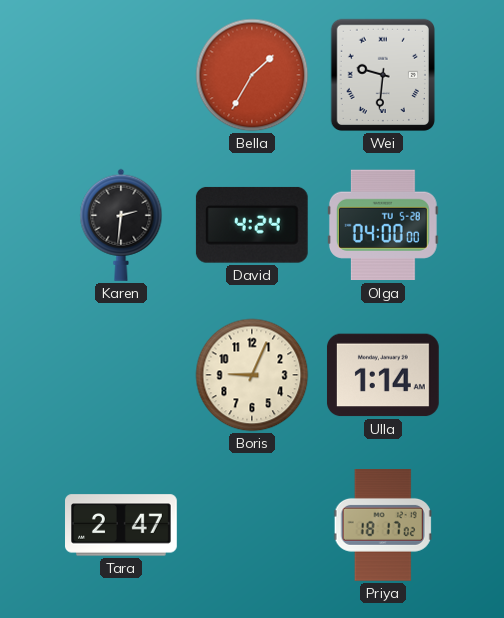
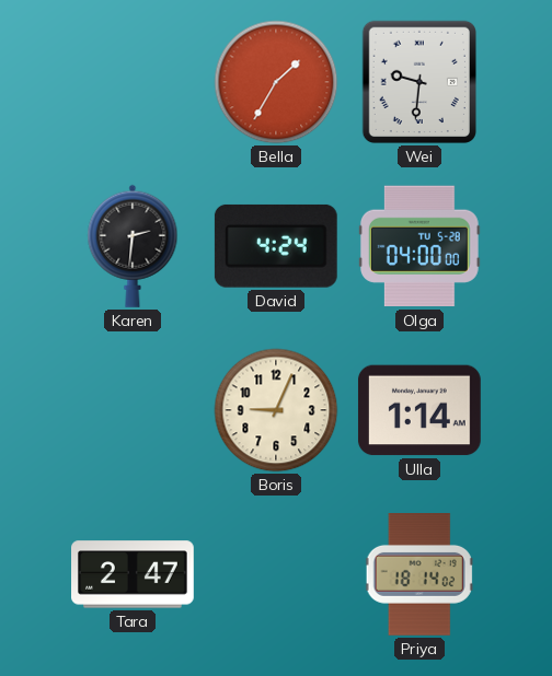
Priya: 18:17 -> 18:14 (419, 575)
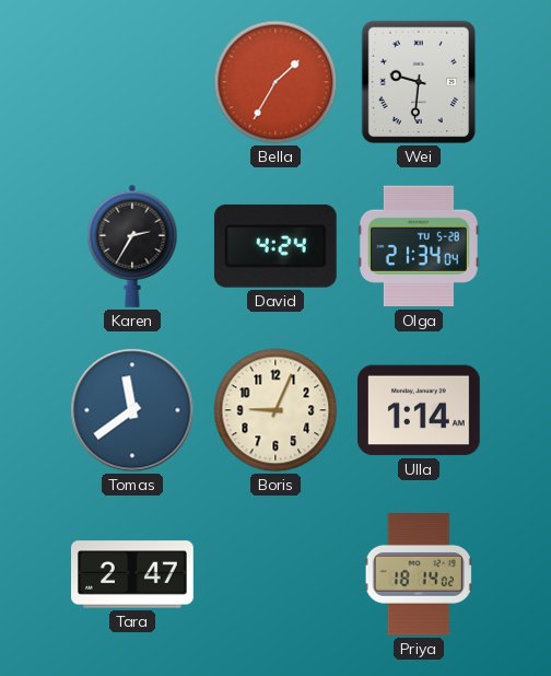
Karen: 2:31 -> 2:35 (132, 246)
Olga: 04:00 -> 21:34 (419, 246)
Tomas: none -> 11:39 (132, 410)
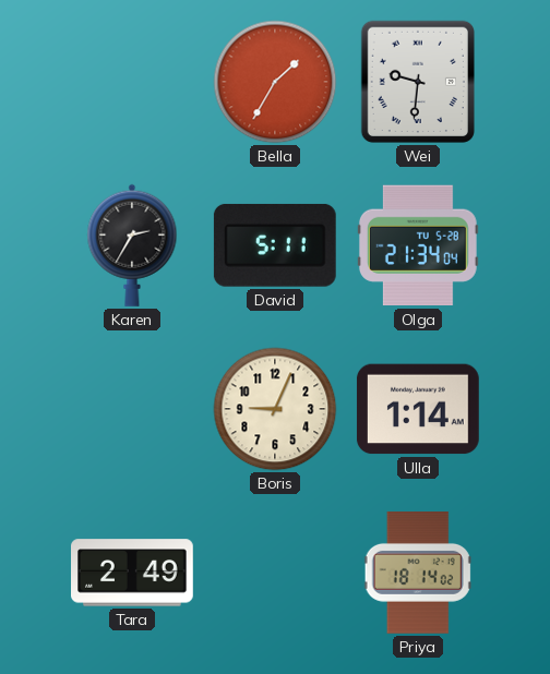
David: 4:24 -> 5:11 (275, 245)
Tomas: 11:39 -> none (132, 410)
Tara: 2:47 -> 2:49 (133, 573)
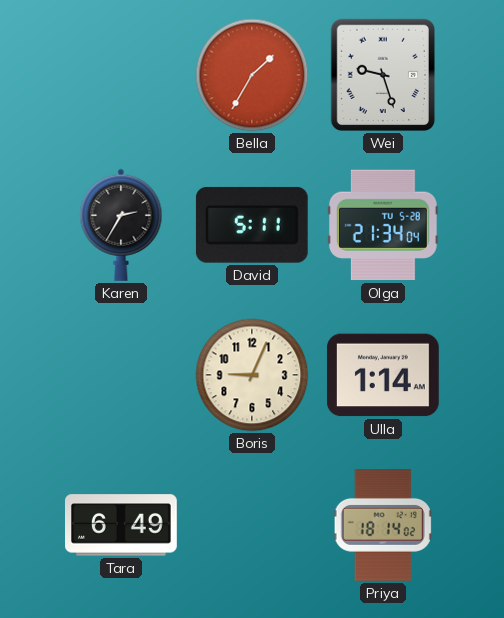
Wei: 9:31 -> 9:27 (383, 75)
Tara: 2:49 -> 6:49 (122, 525)
